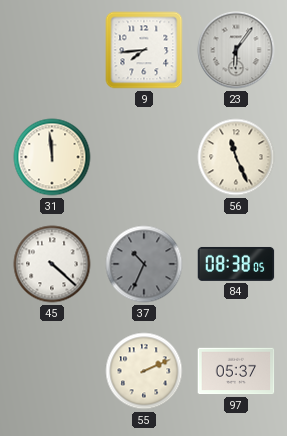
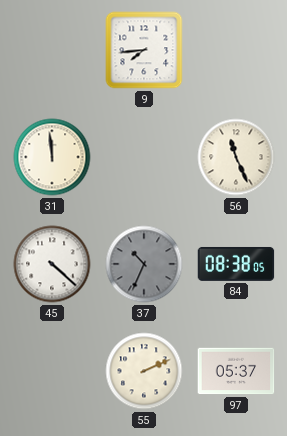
23: 6:06 -> none (236, 50)
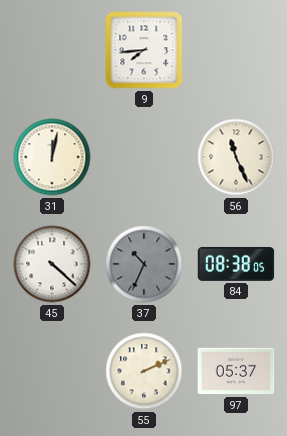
31: 11:59 -> 12:02 (52, 157)
